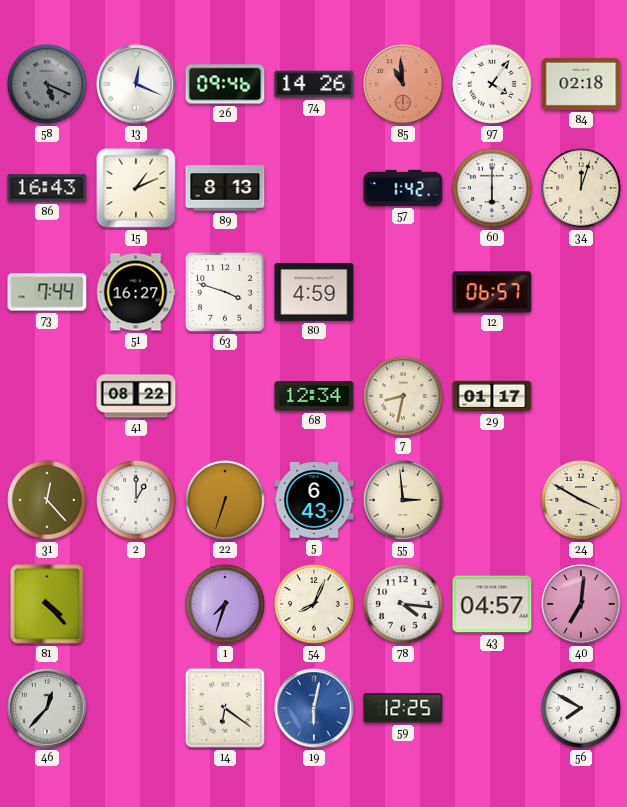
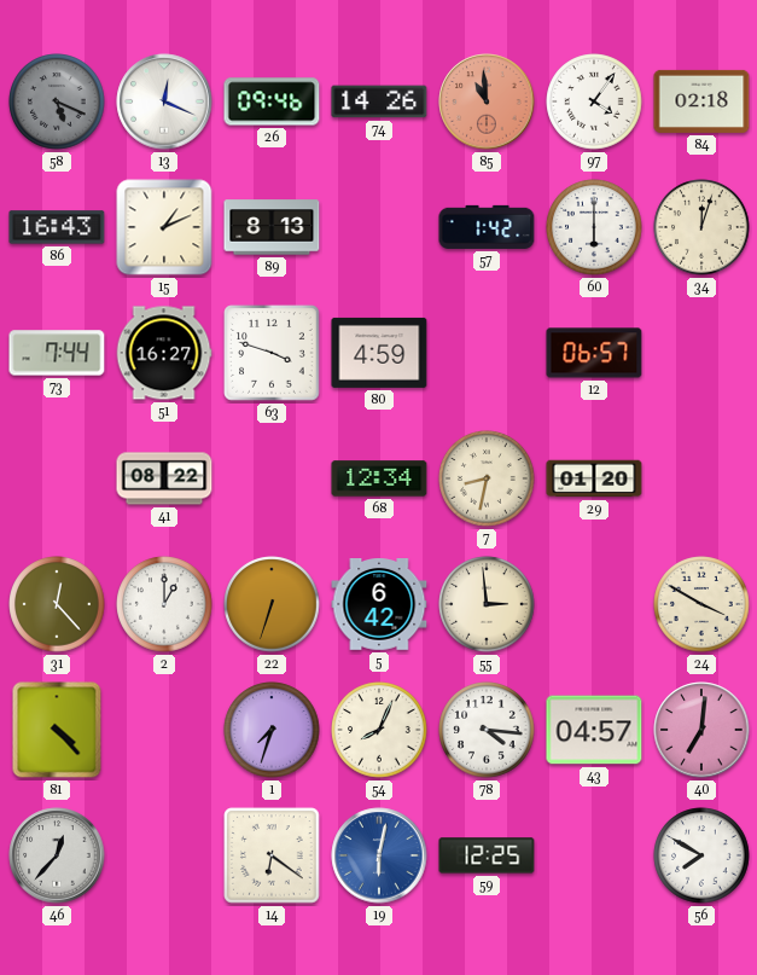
29: 01:17 -> 01:20 (594, 478)
5: 6:43 -> 6:42 (379, 605)
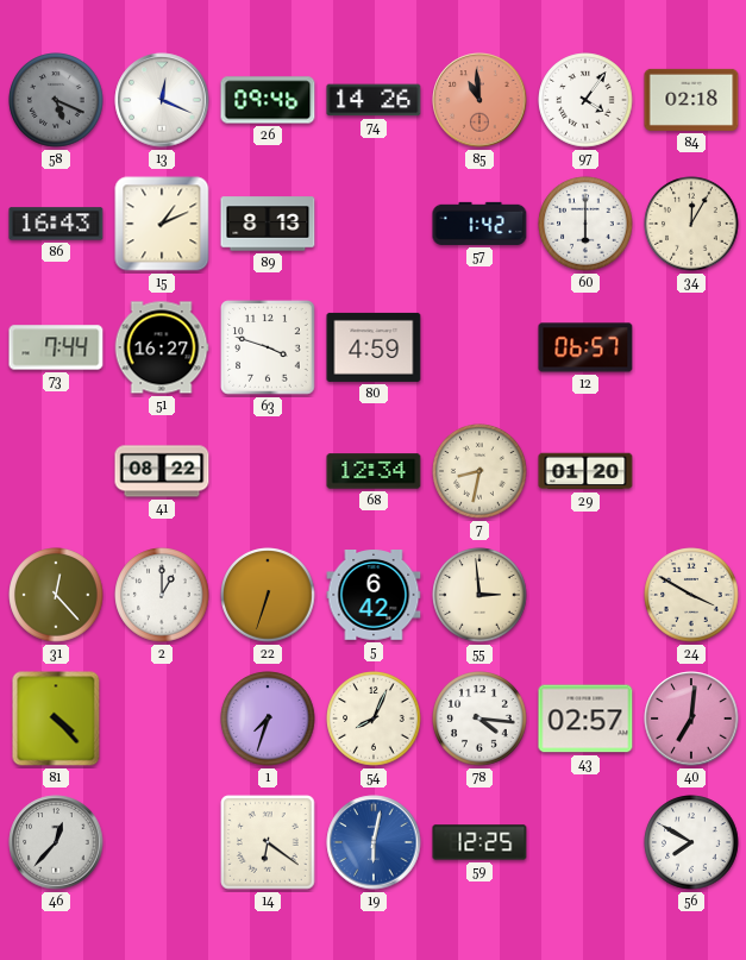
34: 12:03 -> 12:05 (691, 224)
43: 04:57 -> 02:57 (585, 719)
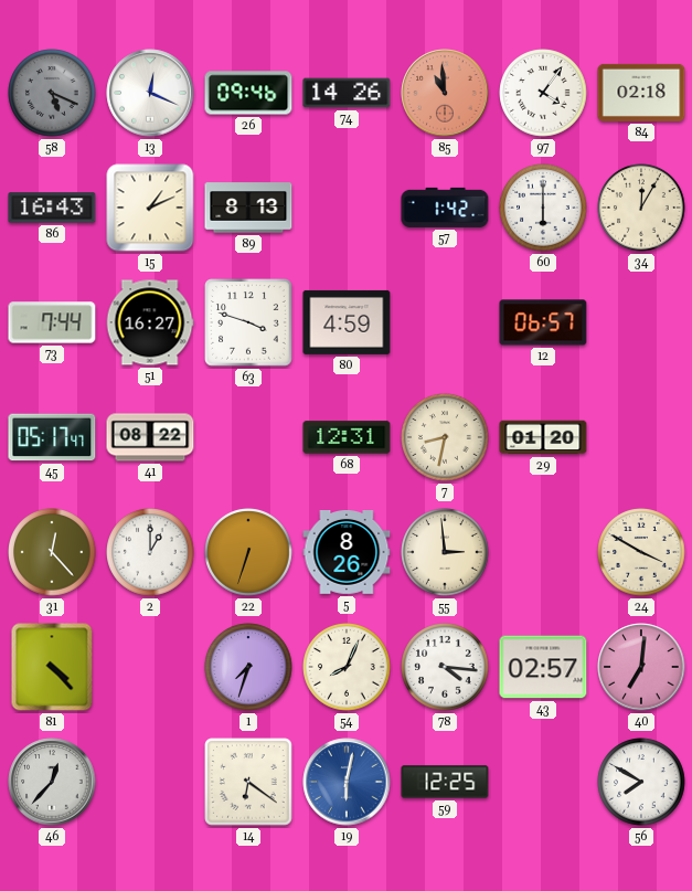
45: none -> 05:17 (52, 437)
68: 12:34 -> 12:31 (347, 437)
5: 6:42 -> 8:26 (347, 553)
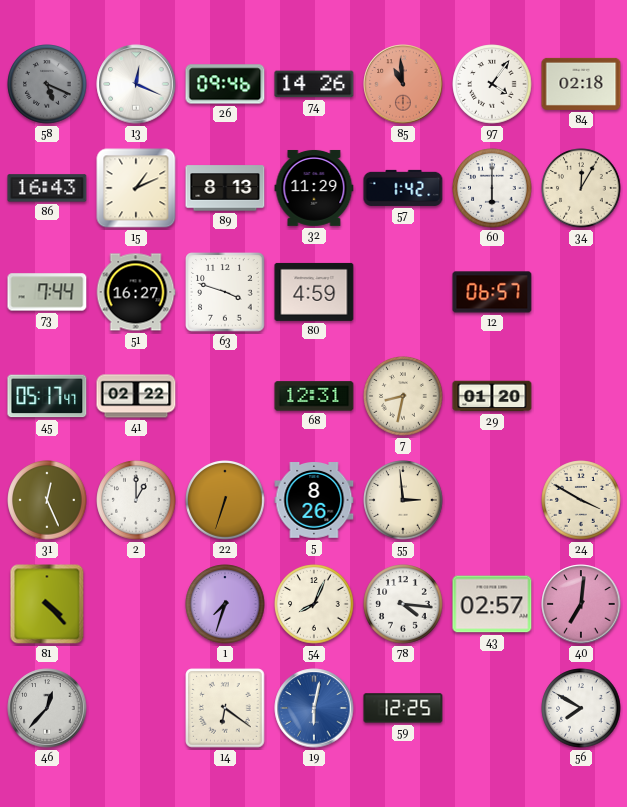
32: none -> 11:29 (314, 188)
41: 08:22 -> 02:22 (136, 396)
31: 12:23 -> 12:26 (47, 500)
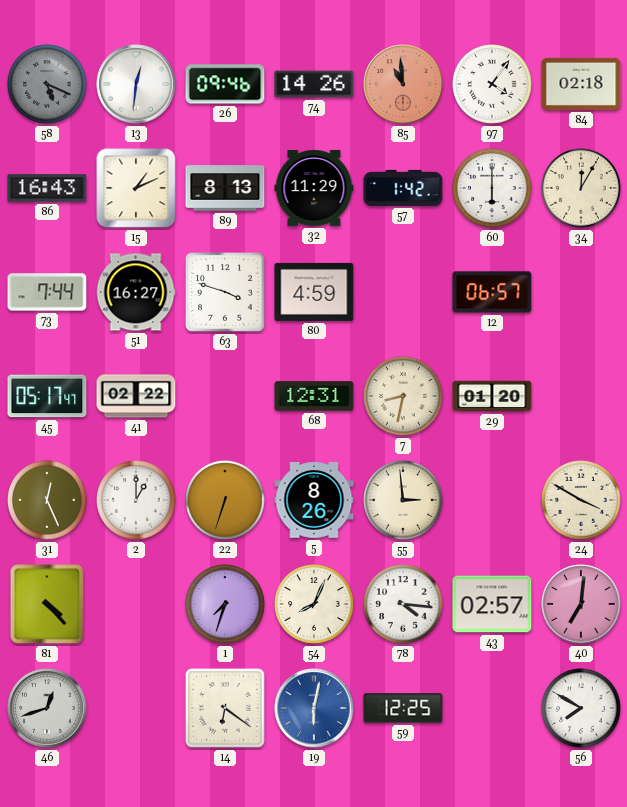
13: 12:19 -> 12:31 (136, 84)
46: 12:37 -> 12:42 (47, 708)
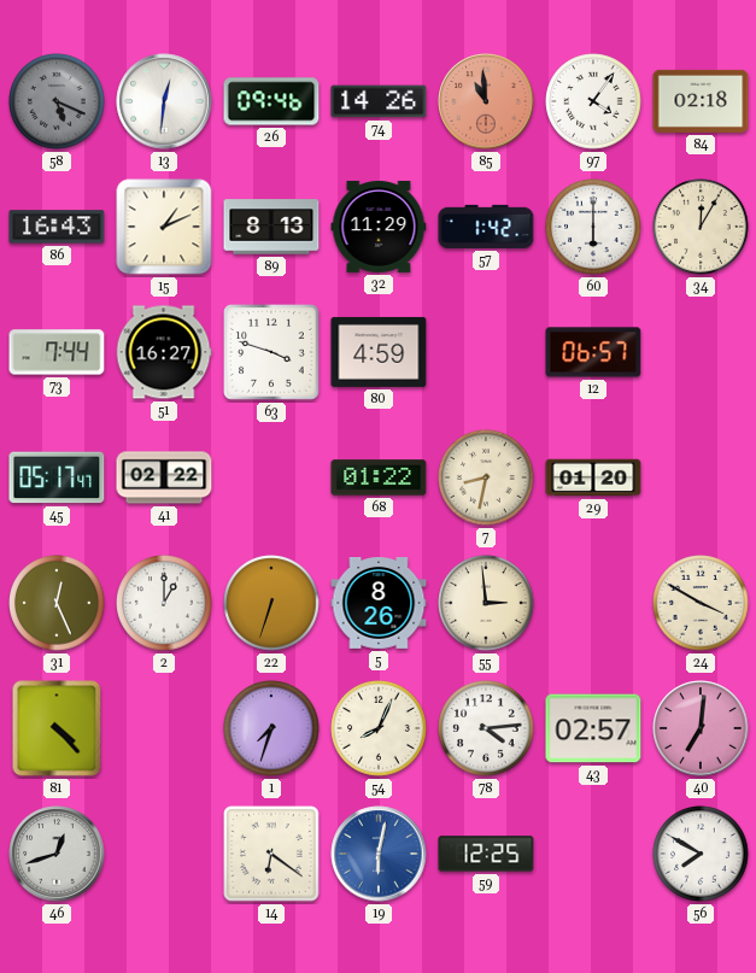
68: 12:31 -> 01:22 (379, 477)
78: 4:16 -> 4:14 (486, 728)
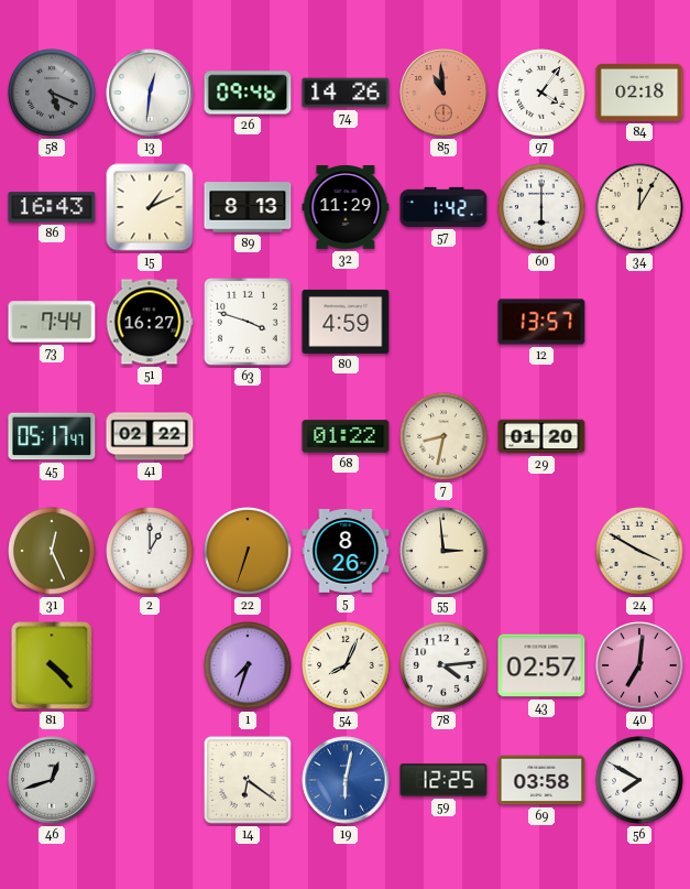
12: 06:57 -> 13:57 (541, 322)
69: none -> 03:58 (541, 780)
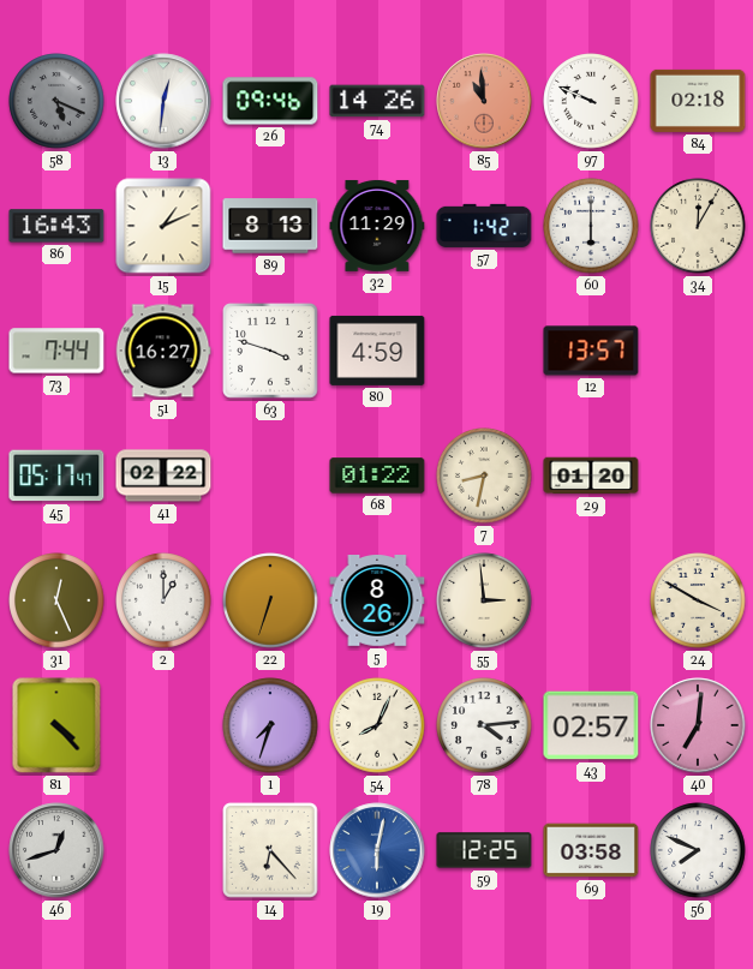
97: 4:06 -> 9:49 (591, 101)
14: 6:21 -> 6:23 (270, 850)
56: 7:50 -> 7:49 (698, 850)
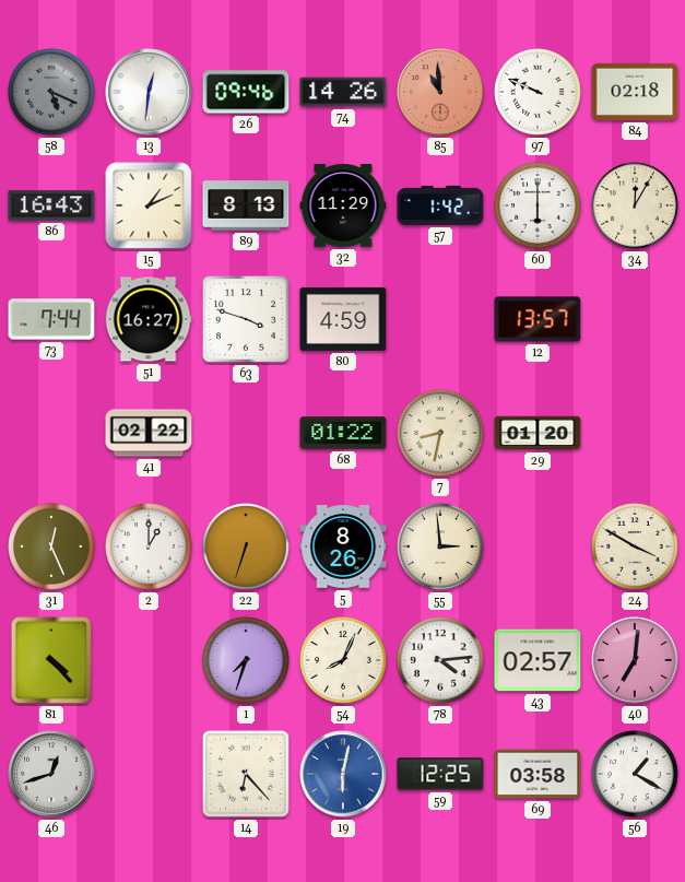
45: 05:17 -> none (56, 475)
56: 7:49 -> 1:20 (635, 774)
